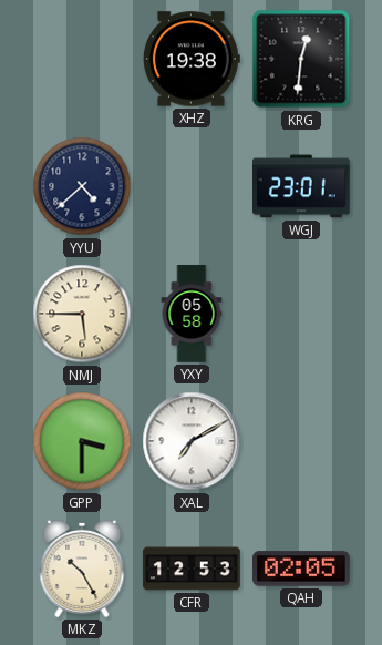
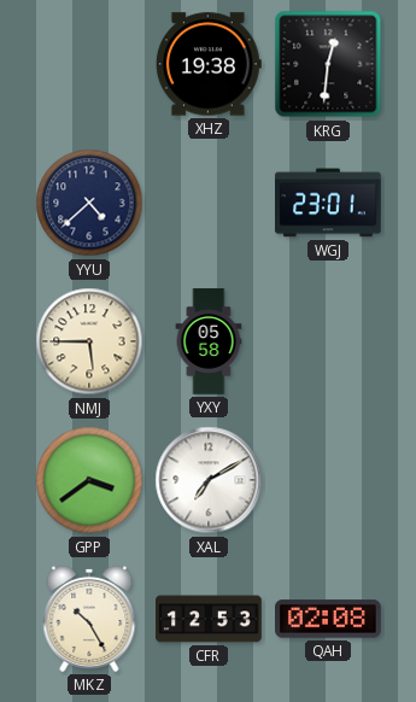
GPP: 3:30 -> 3:39 (89, 480)
QAH: 02:05 -> 02:08 (329, 619)
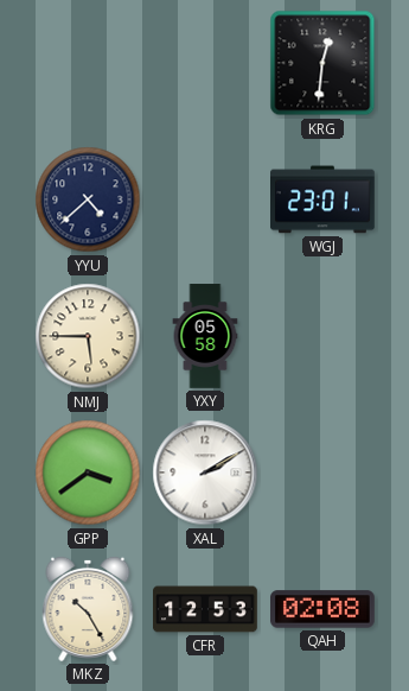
XHZ: 19:38 -> none (209, 64)
XAL: 7:10 -> 2:10 (205, 473)
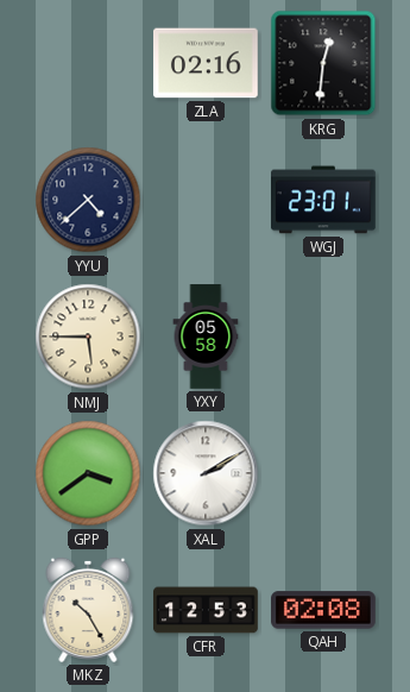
ZLA: none -> 02:16 (207, 63)
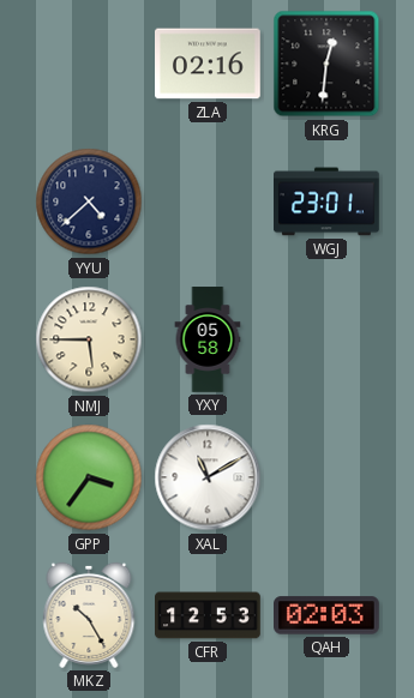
GPP: 3:39 -> 3:36 (89, 477)
XAL: 2:10 -> 11:10 (208, 477)
QAH: 02:08 -> 02:03 (328, 615)
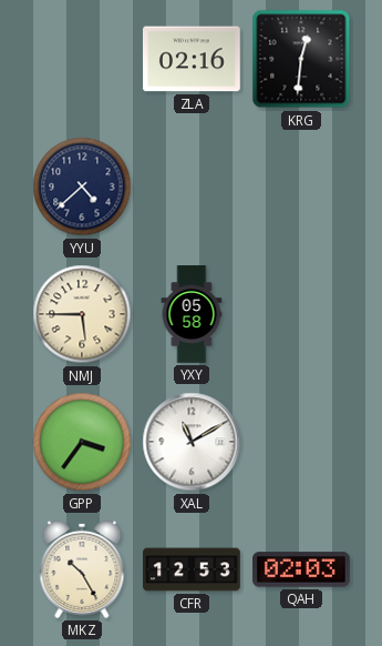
WGJ: 23:01 -> none (328, 201)
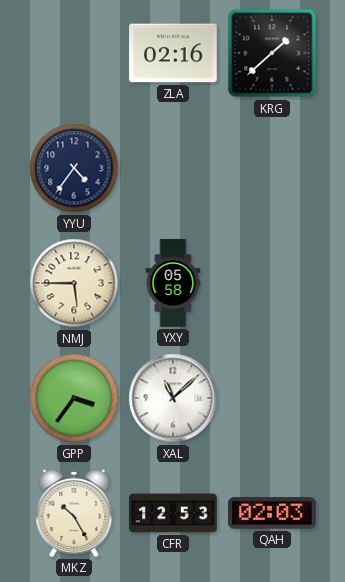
KRG: 12:31 -> 1:38 (272, 53)
YYU: 4:38 -> 4:36 (74, 168)
XAL: 11:10 -> 11:08 (173, 398)
